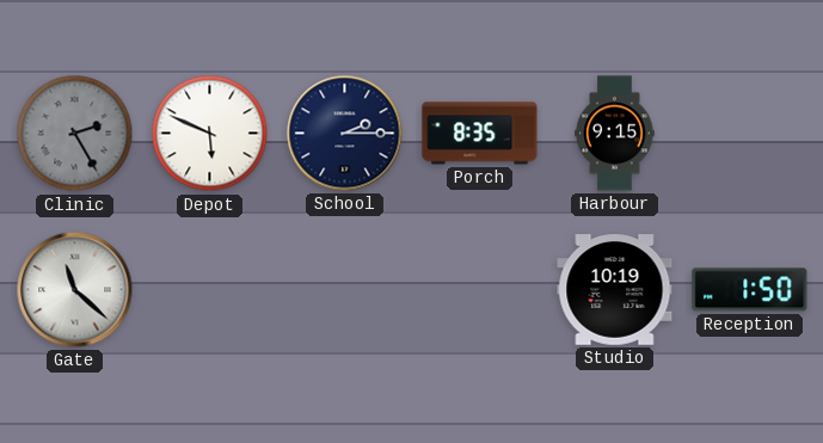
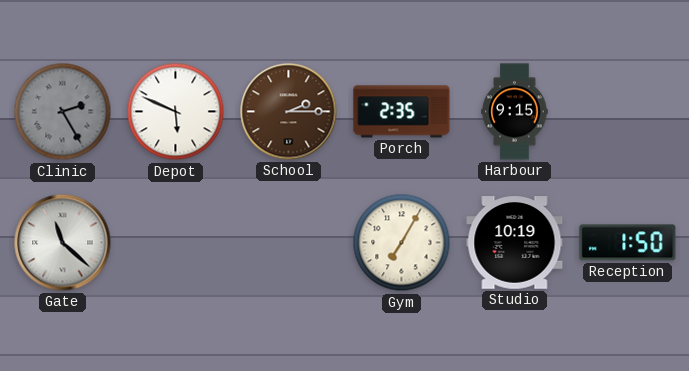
School dial: navy -> brown (289, 112)
Porch: 8:35 -> 2:35 (402, 112)
Gym: none -> 7:05 (402, 243)
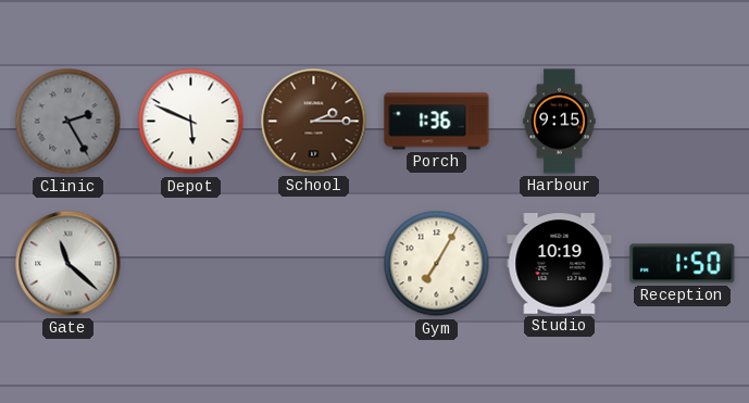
Porch: 2:35 -> 1:36 (437, 122)
